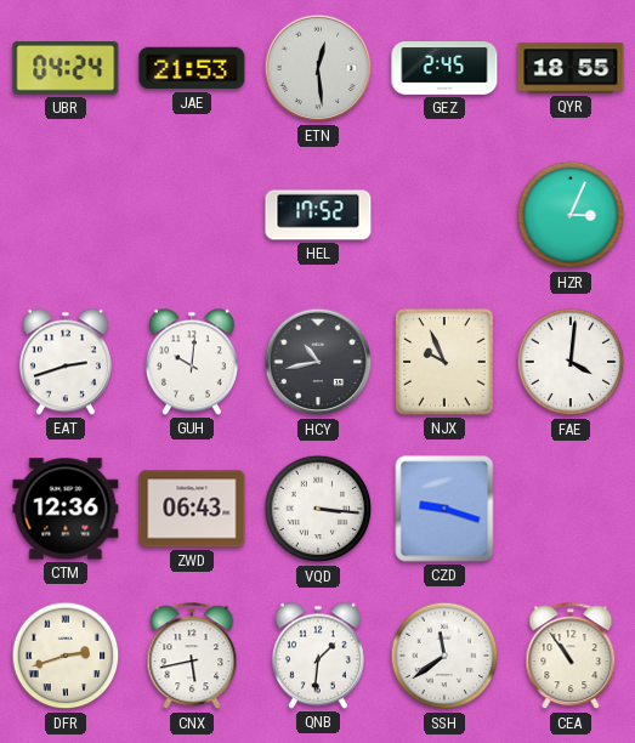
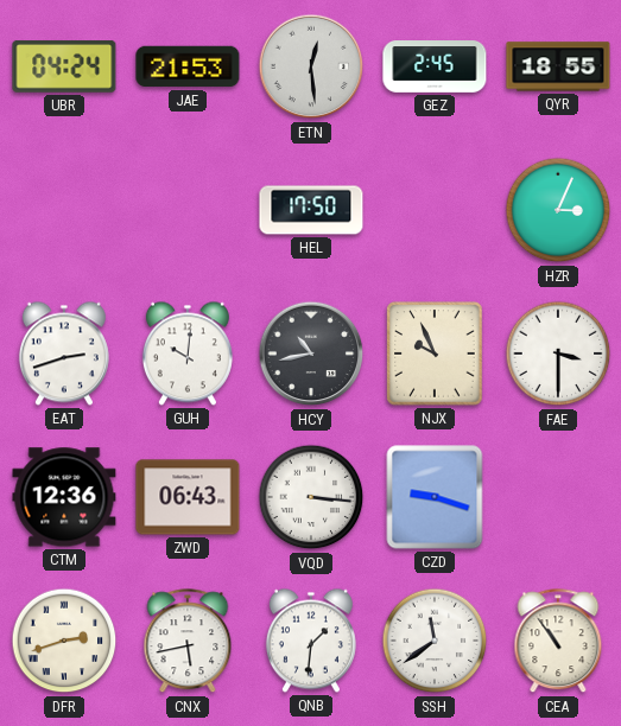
HEL: 17:52 -> 17:50 (311, 210)
FAE: 4:01 -> 3:30 (558, 354)
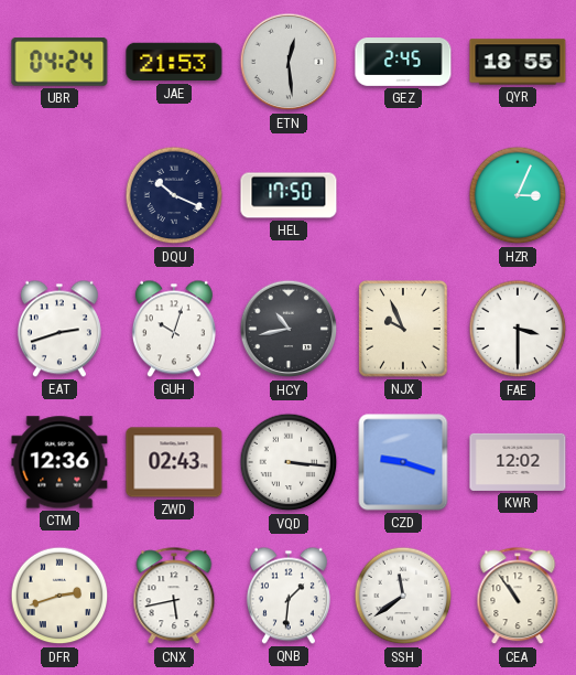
DQU: none -> 10:19 (174, 195)
GUH: 10:01 -> 10:03 (174, 329)
ZWD: 06:43 -> 02:43 (174, 462)
KWR: none -> 12:02 (518, 462)
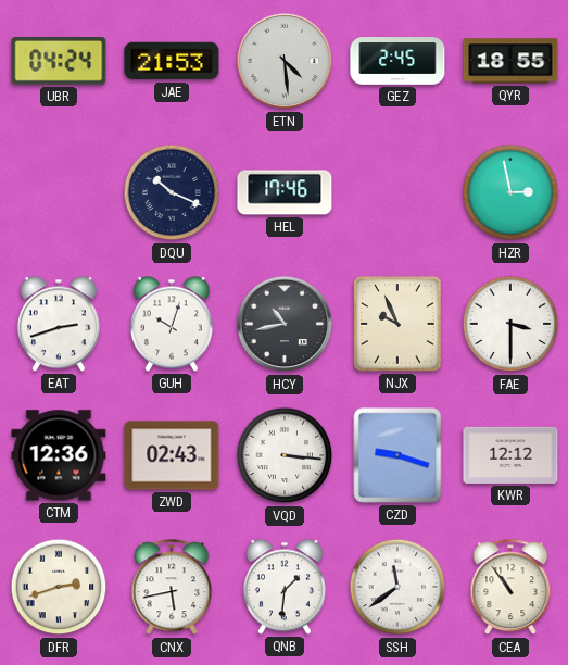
ETN: 12:29 -> 4:29 (285, 61)
HEL: 17:50 -> 17:46 (285, 192)
HZR: 3:04 -> 2:58 (510, 192)
KWR: 12:02 -> 12:12 (510, 455)
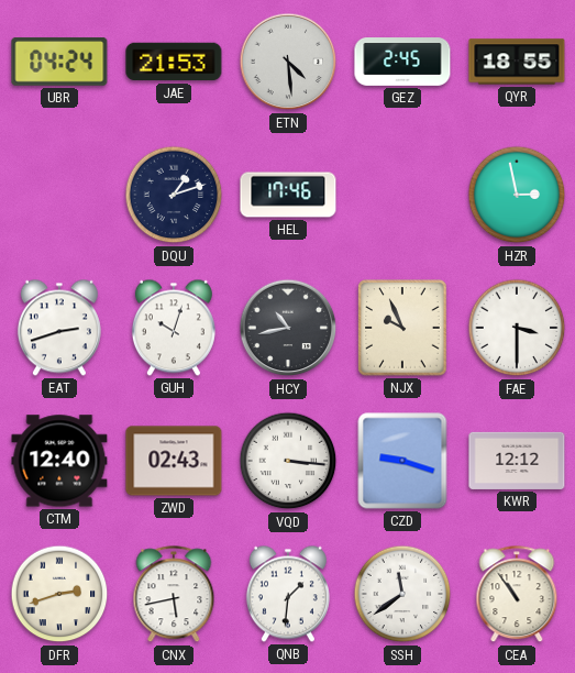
DQU: 10:19 -> 1:12 (174, 195)
CTM: 12:36 -> 12:40 (59, 461)
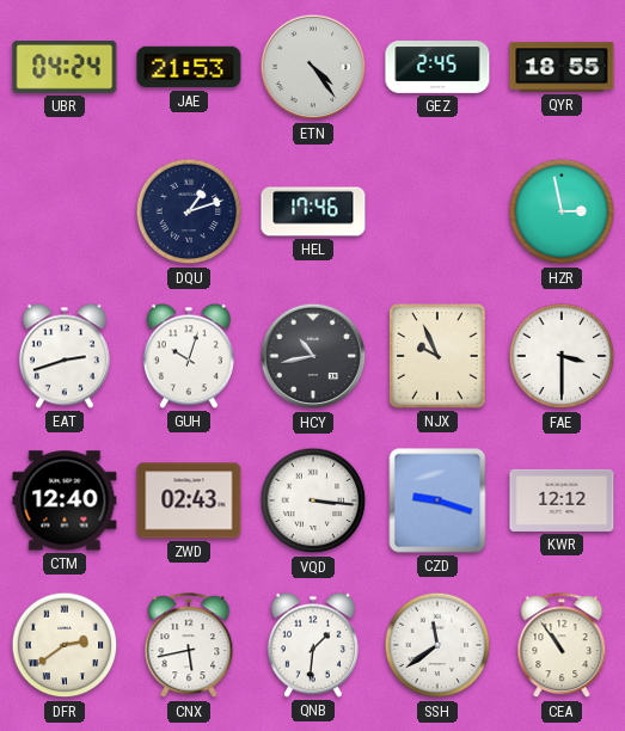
ETN: 4:29 -> 4:24 (313, 67)
DFR: 2:42 -> 2:39 (65, 645)
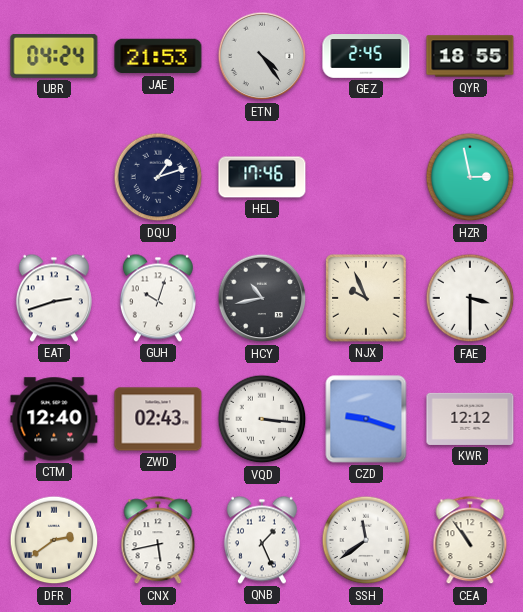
QNB: 1:31 -> 1:26 (262, 540)
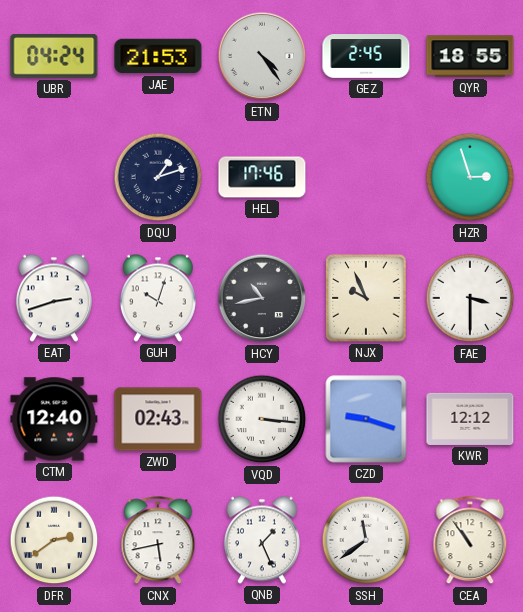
HZR: 2:58 -> 2:57 (470, 177)
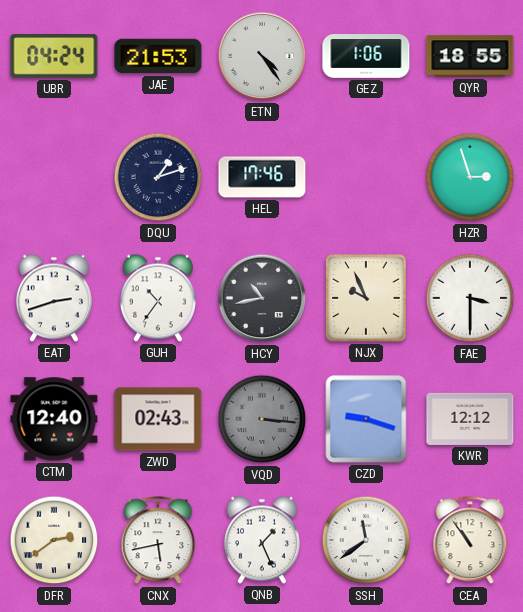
GEZ: 2:45 -> 1:06 (366, 57)
GUH: 10:03 -> 10:36 (158, 298)
VQD dial: white -> grey (262, 419)
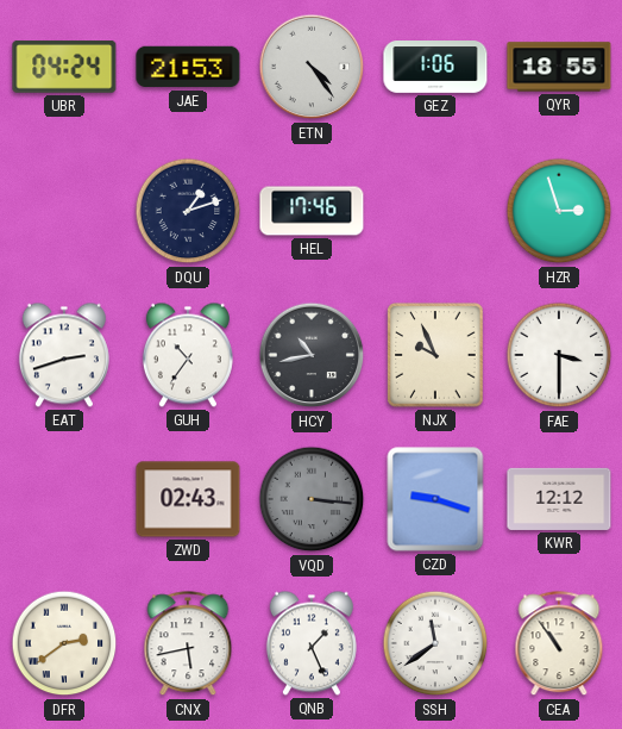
CTM: 12:40 -> none (54, 419)
